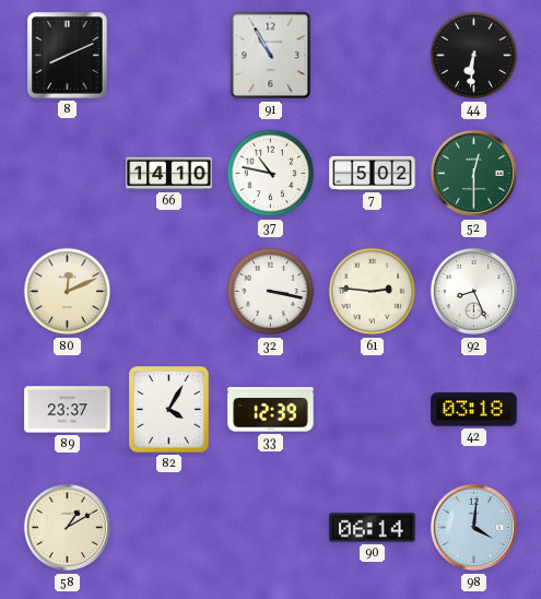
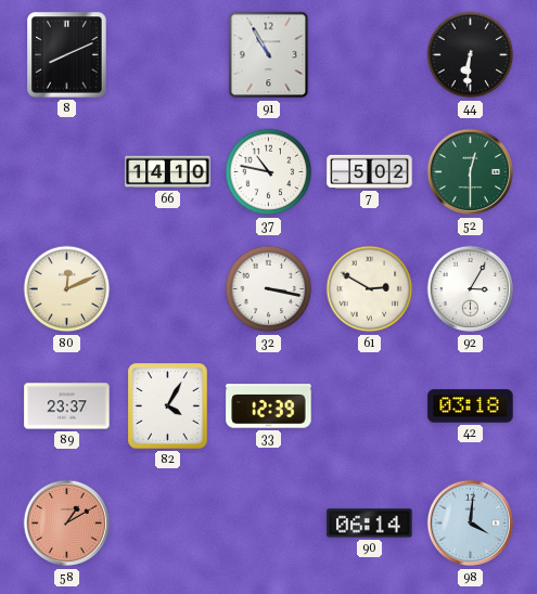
61: 2:46 -> 2:50 (370, 289)
92: 8:26 -> 3:05 (471, 289)
58 dial: cream -> salmon (67, 524)
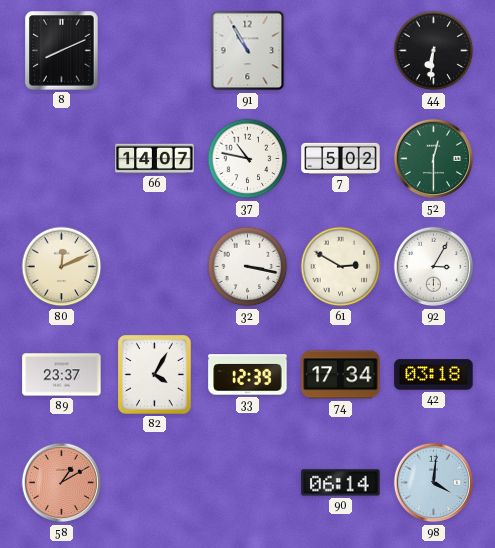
66: 14:10 -> 14:07 (155, 159)
74: none -> 17:34 (341, 375)
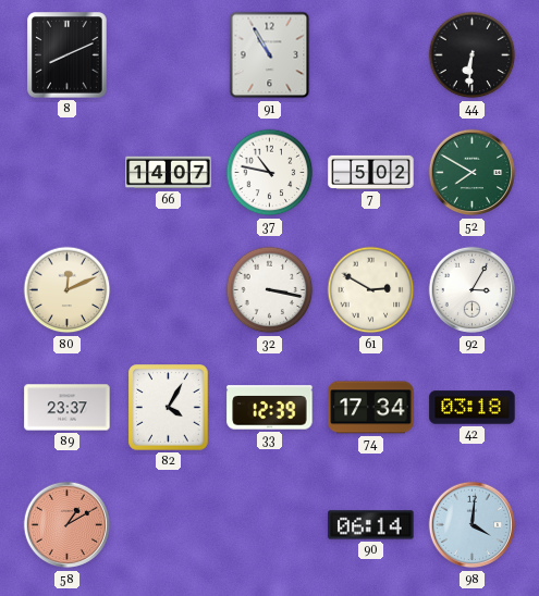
52: 12:30 -> 7:50 (473, 173)
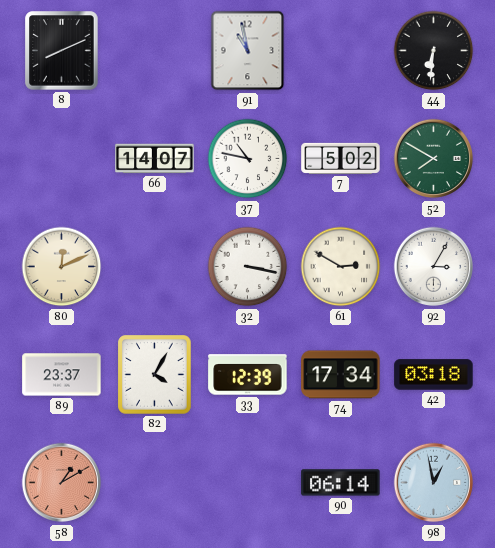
91: 10:55 -> 10:58 (248, 51)
98: 4:01 -> 12:58 (434, 483)
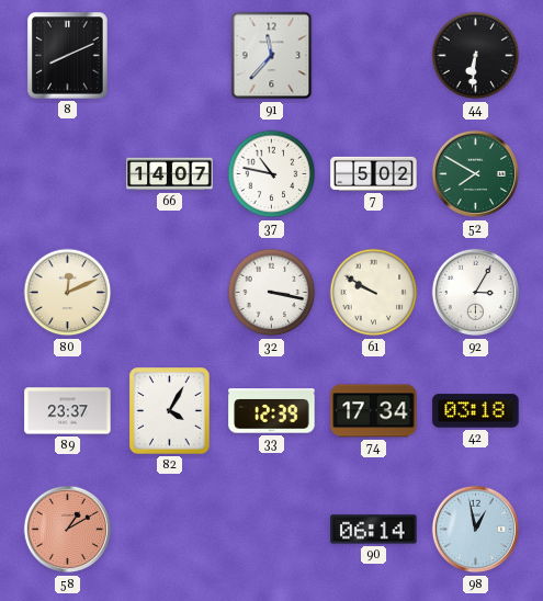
91: 10:58 -> 11:37 (272, 56)
61: 2:50 -> 9:50 (374, 293)
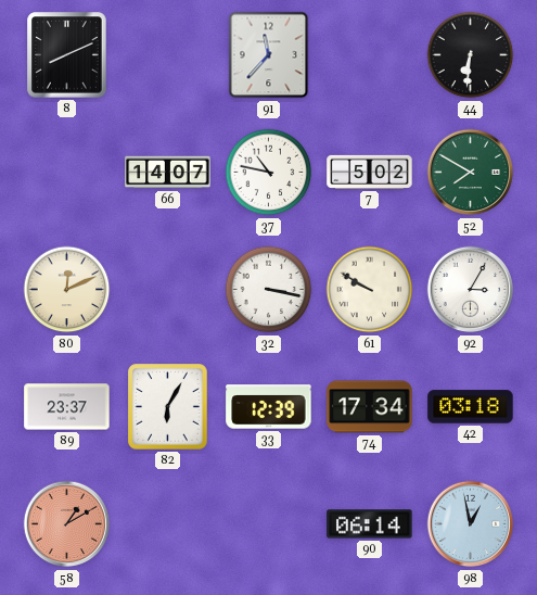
82: 4:05 -> 6:05 (168, 407)
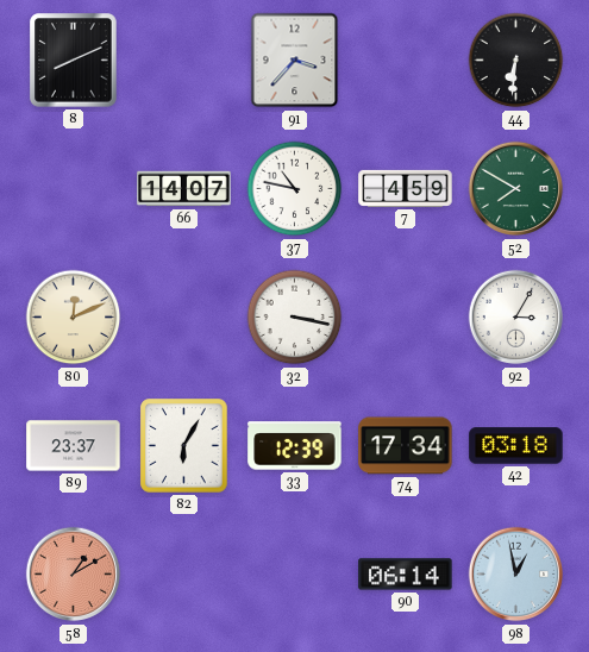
91: 11:37 -> 3:37 (295, 61)
7: 5:02 -> 4:59 (406, 188)
61: 9:50 -> none (370, 290)
